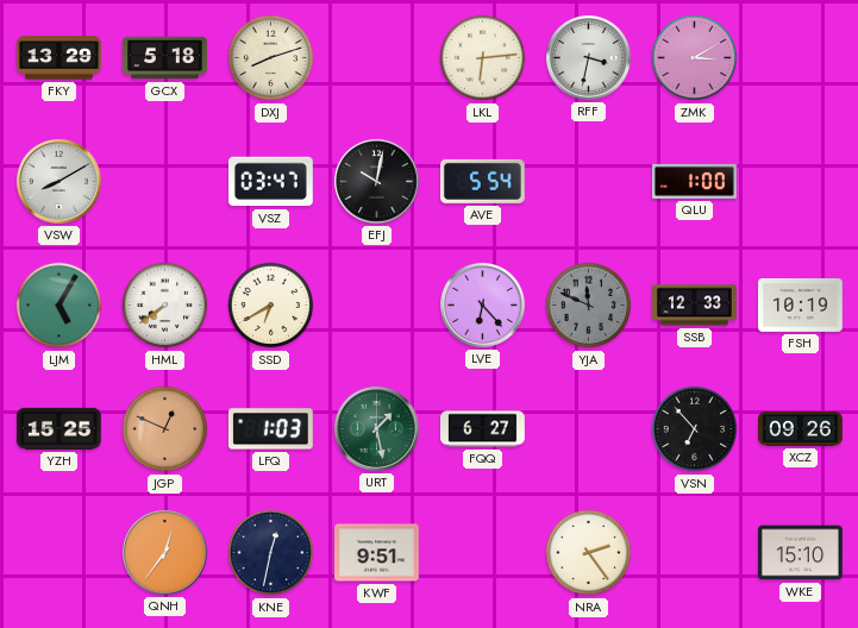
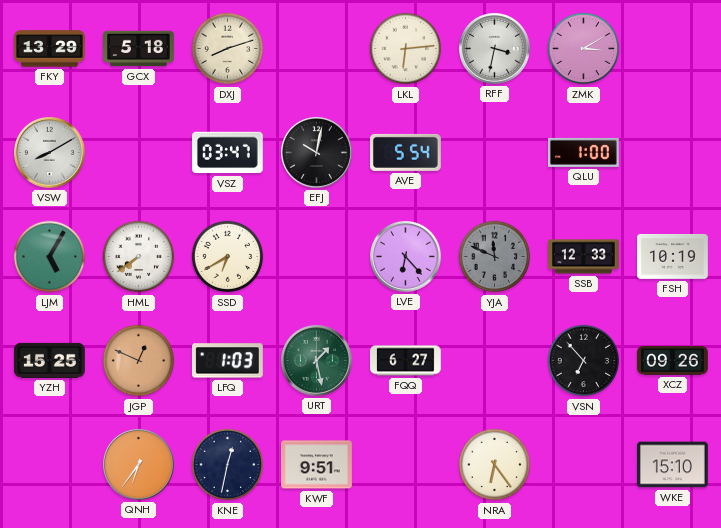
QNH: 12:36 -> 6:36 (139, 465)
NRA: 2:24 -> 6:24 (495, 465)
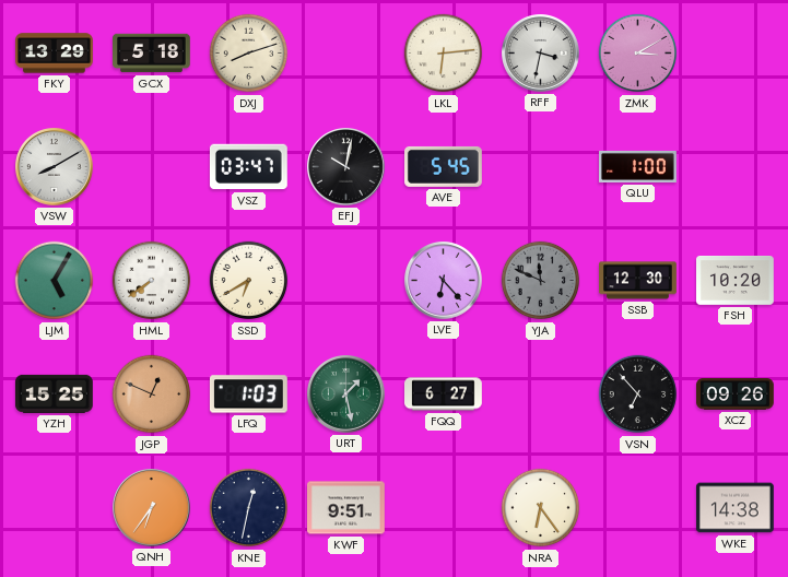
AVE: 5:54 -> 5:45 (444, 166)
SSB: 12:33 -> 12:30 (638, 281)
FSH: 10:19 -> 10:20 (736, 281)
WKE: 15:10 -> 14:38 (736, 508)
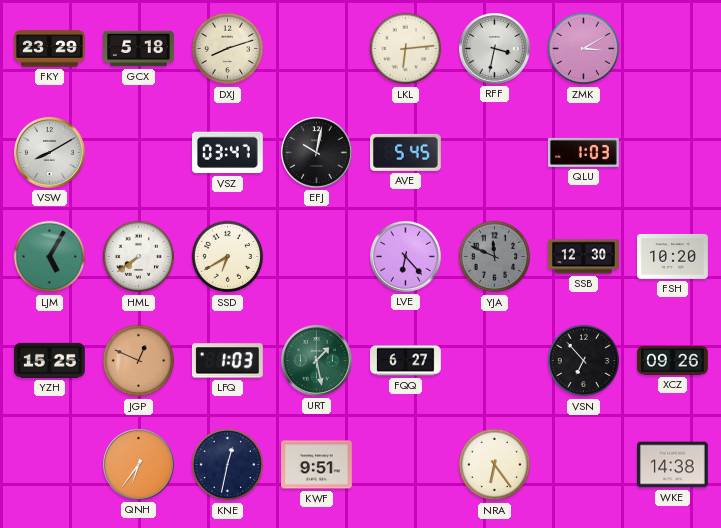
FKY: 13:29 -> 23:29 (50, 49)
QLU: 1:00 -> 1:03 (584, 152)
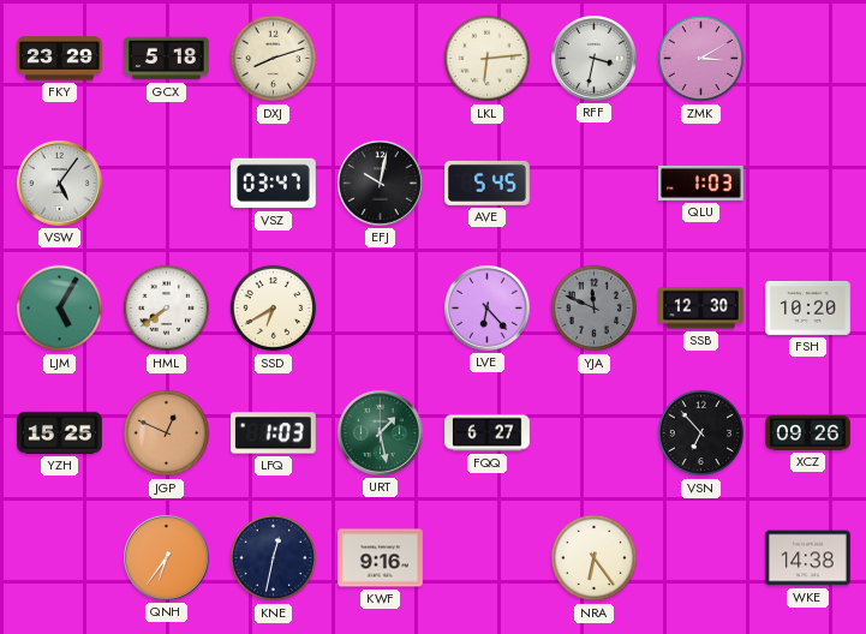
VSW: 8:10 -> 5:06 (60, 184)
KWF: 9:51 -> 9:16 (381, 558)
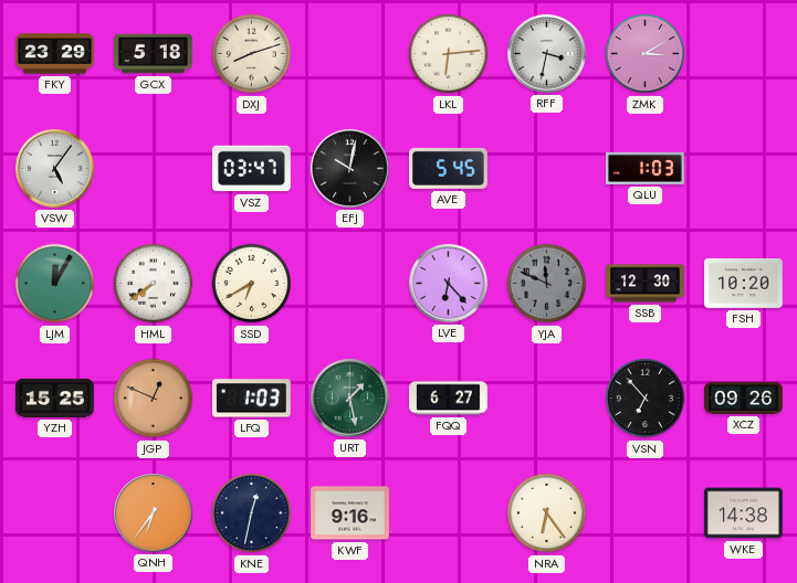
LJM: 5:05 -> 12:05 (55, 284)
